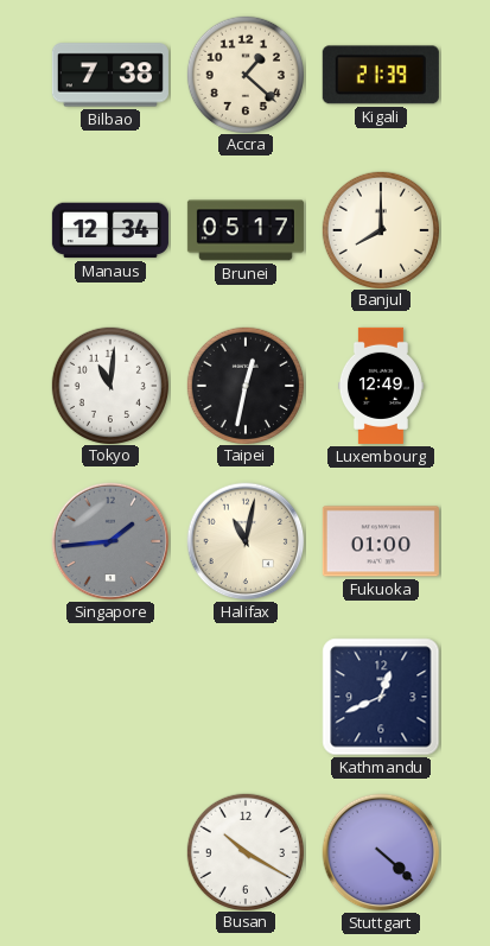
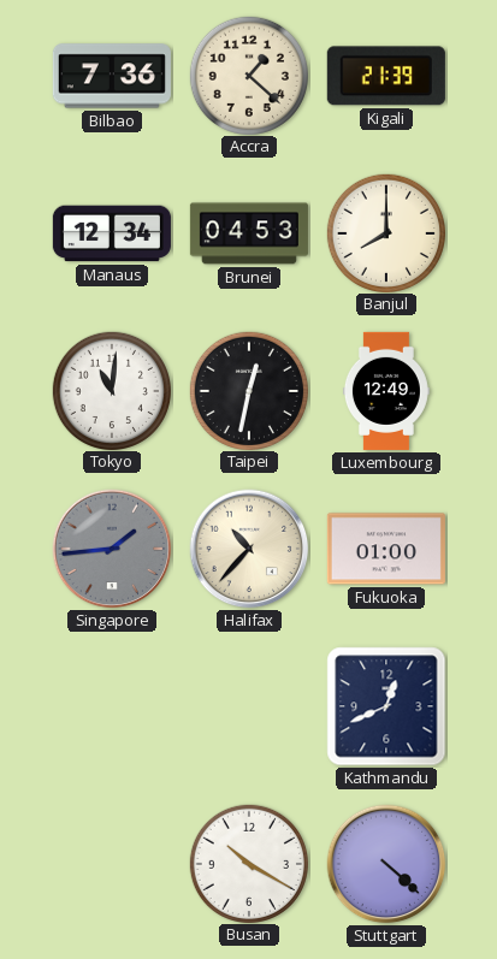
Bilbao: 7:38 -> 7:36 (112, 76)
Brunei: 05:17 -> 04:53 (249, 233)
Halifax: 11:02 -> 10:37 (249, 549)
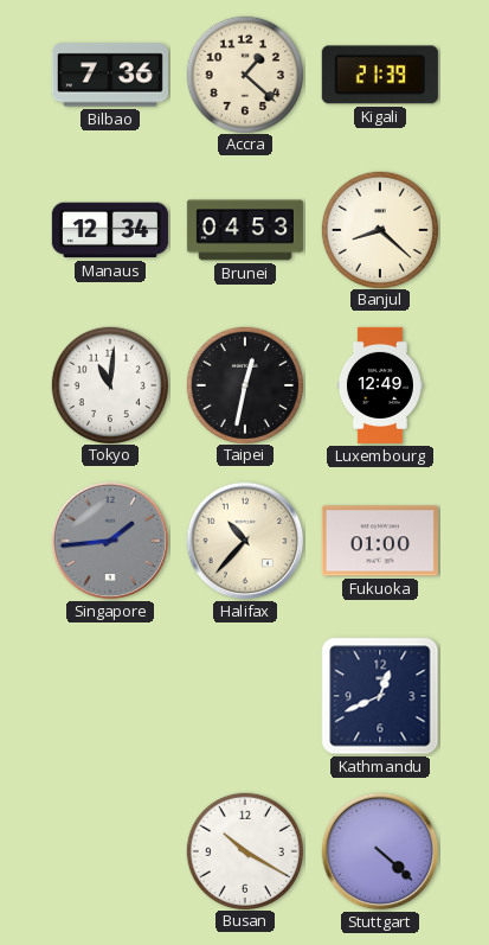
Banjul: 8:00 -> 8:22 (379, 229)
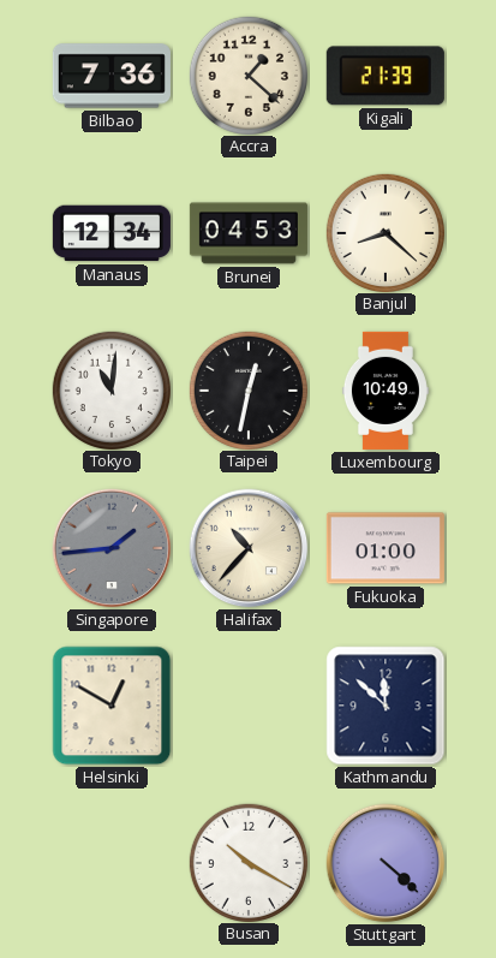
Luxembourg: 12:49 -> 10:49 (386, 391)
Helsinki: none -> 12:50 (112, 706)
Kathmandu: 12:41 -> 11:52 (386, 706)
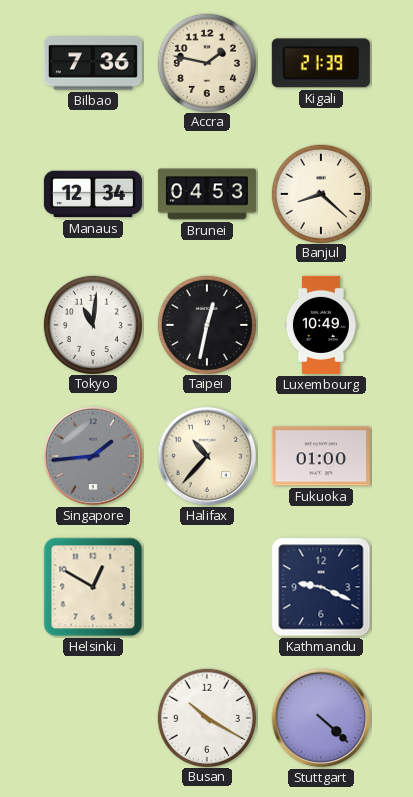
Accra: 1:22 -> 1:47 (206, 62)
Kathmandu: 11:52 -> 9:19 (321, 587)
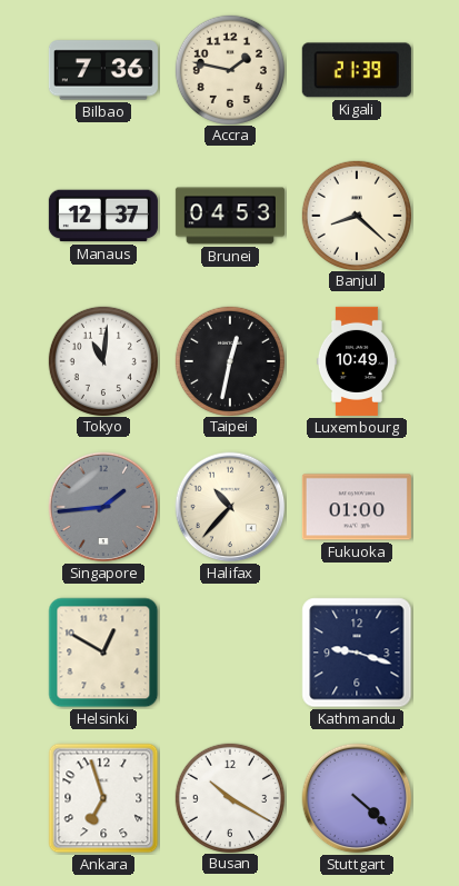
Manaus: 12:34 -> 12:37 (103, 216)
Kathmandu: 9:19 -> 9:18 (357, 653)
Ankara: none -> 6:57 (103, 798)
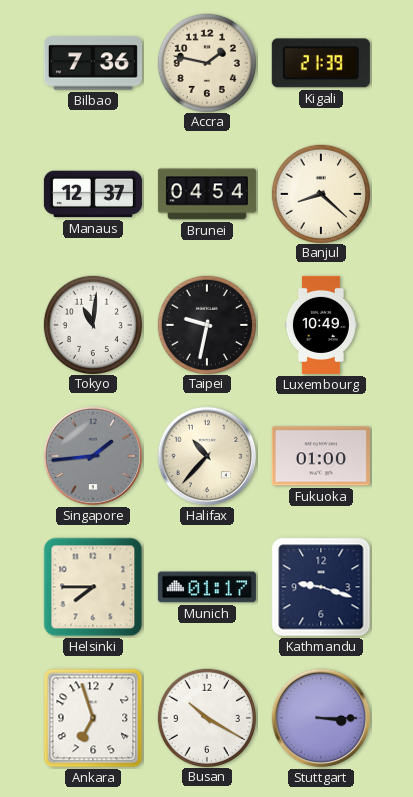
Brunei: 04:53 -> 04:54 (207, 194)
Taipei: 12:32 -> 9:32 (206, 324)
Helsinki: 12:50 -> 7:45 (93, 587)
Munich: none -> 01:17 (207, 587)
Stuttgart: 4:22 -> 3:15 (321, 718)
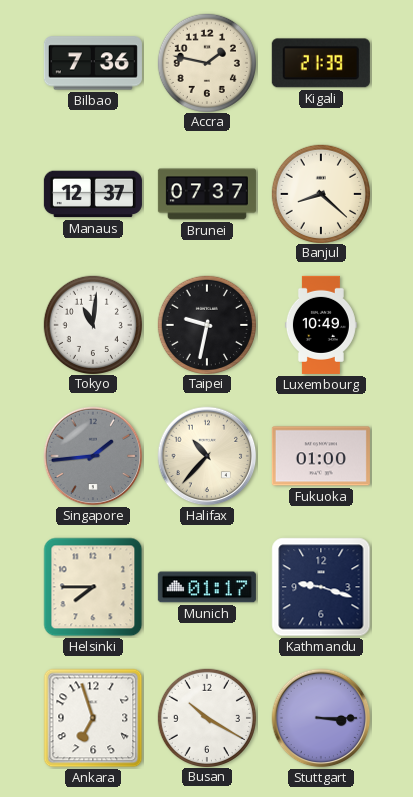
Brunei: 04:54 -> 07:37 (207, 194)
